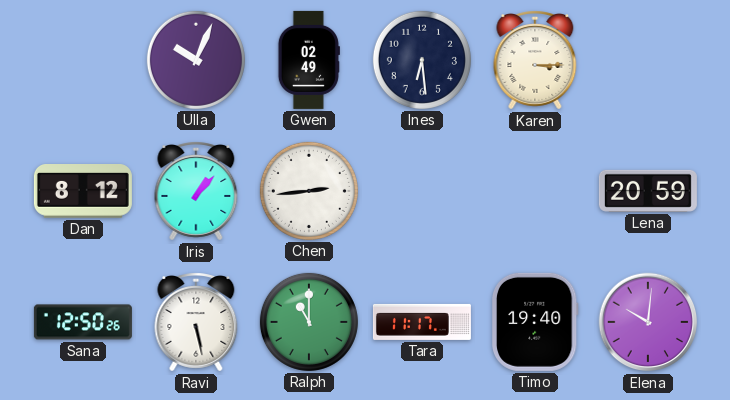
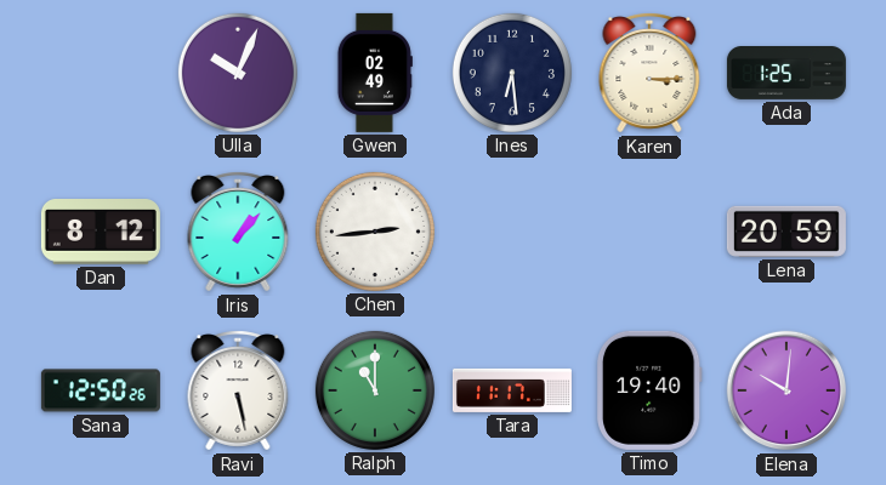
Ada: none -> 1:25 (786, 74)
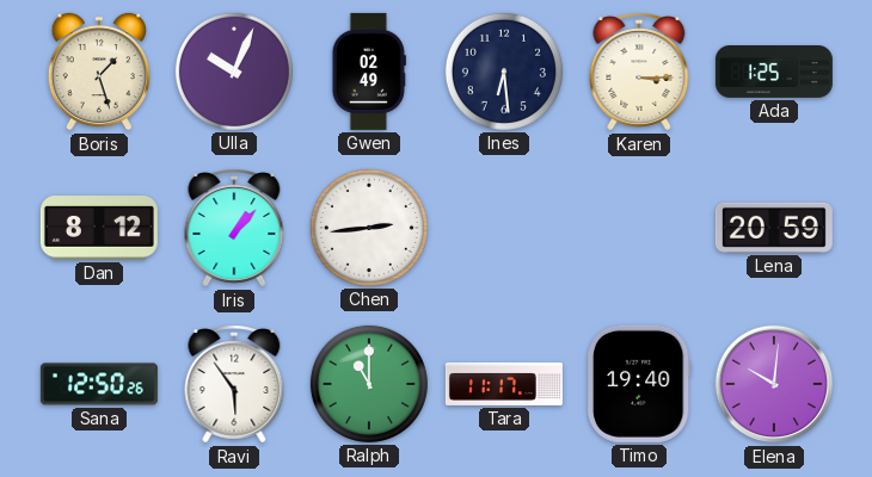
Boris: none -> 1:27 (99, 72)
Ravi: 5:28 -> 5:54 (234, 384)
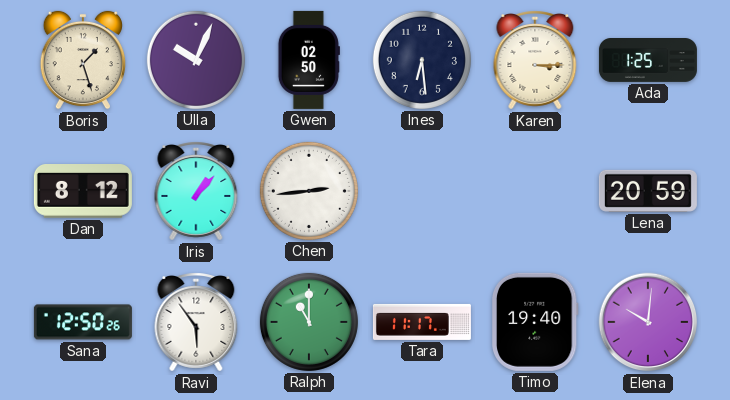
Gwen: 02:49 -> 02:50 (309, 60)
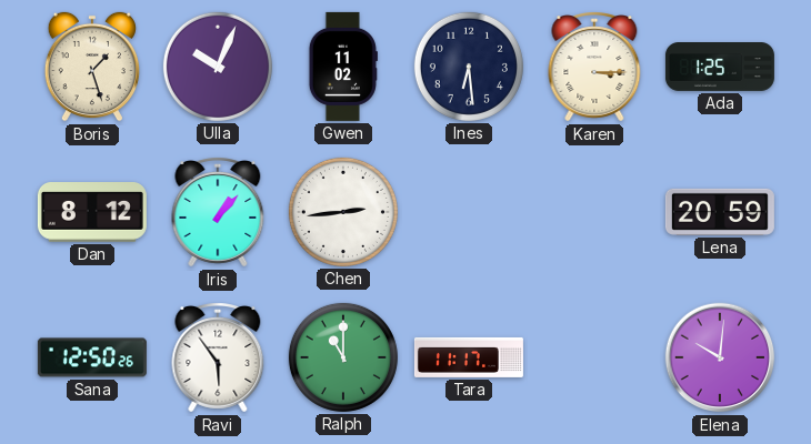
Gwen: 02:50 -> 11:02 (343, 67)
Timo: 19:40 -> none (535, 322)
